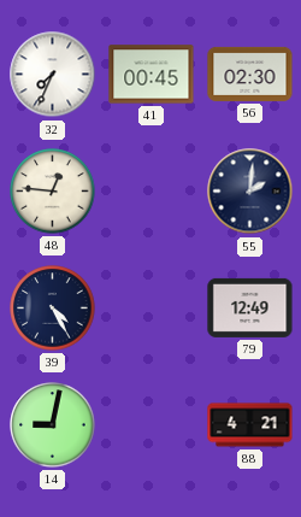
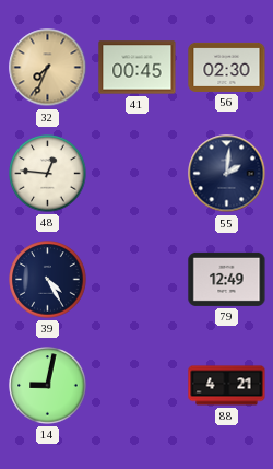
32 dial: white -> champagne (48, 68)
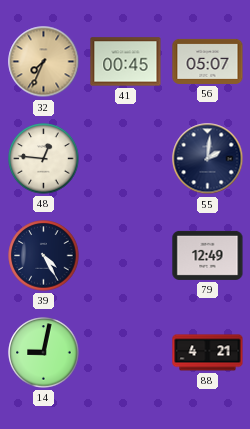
56: 02:30 -> 05:07 (208, 61)
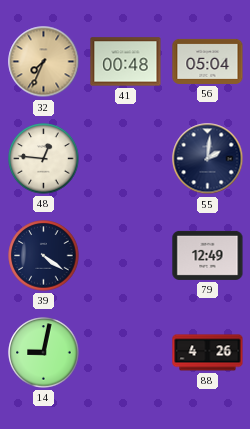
41: 00:45 -> 00:48 (126, 62)
56: 05:07 -> 05:04 (208, 61)
39: 4:25 -> 4:21 (44, 256)
88: 4:21 -> 4:26 (208, 353)
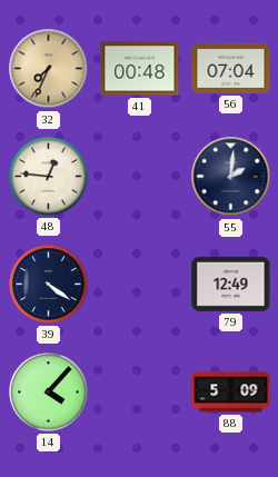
56: 05:04 -> 07:04 (231, 68)
14: 9:02 -> 4:07 (49, 392)
88: 4:26 -> 5:09 (231, 392)
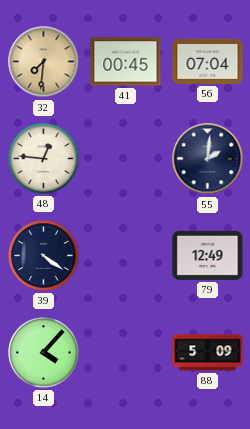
32: 7:34 -> 7:31 (44, 62)
41: 00:48 -> 00:45 (126, 62)
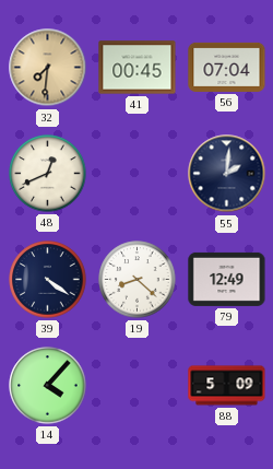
48: 12:46 -> 12:41 (48, 174)
19: none -> 8:22 (138, 280)
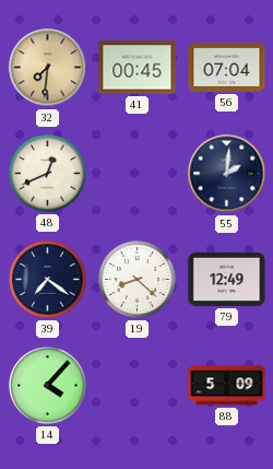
39: 4:21 -> 7:21 (48, 280)
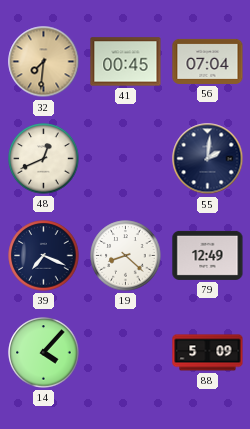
39: 7:21 -> 7:19 (44, 256)
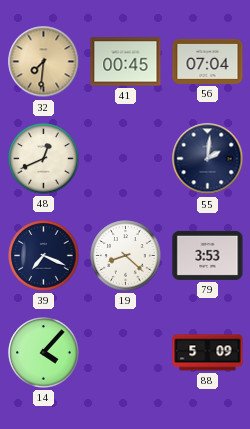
79: 12:49 -> 3:53 (208, 255)
